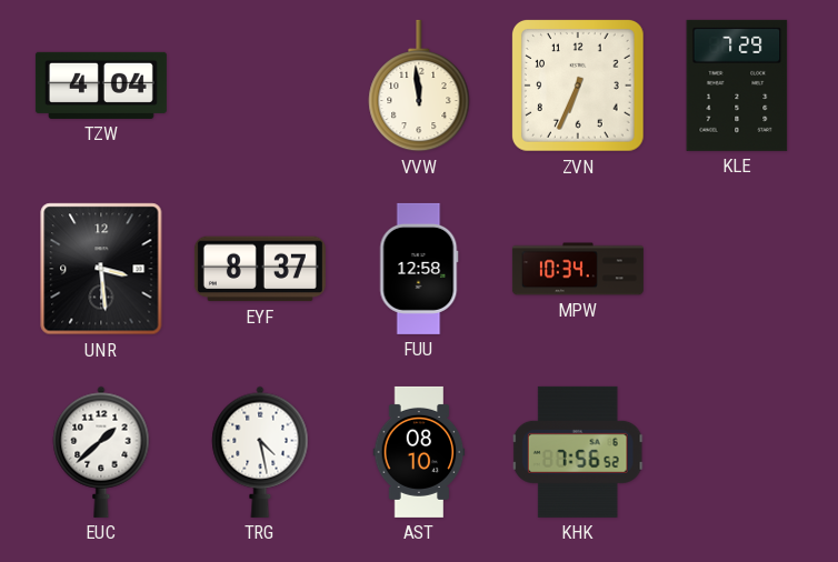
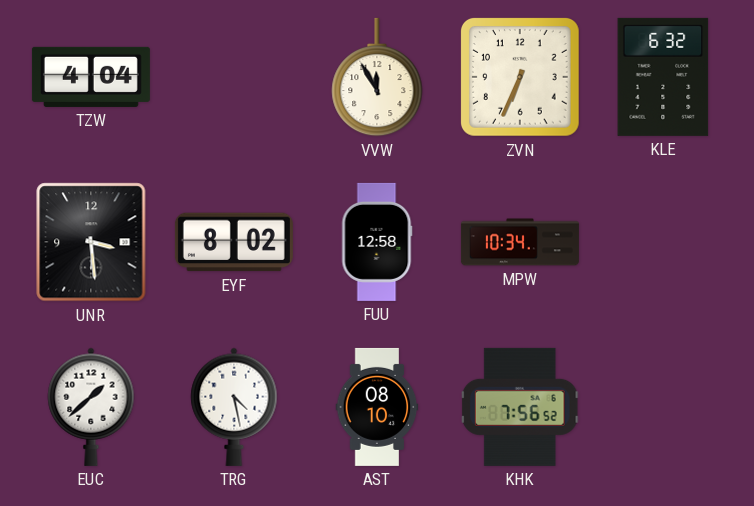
VVW: 11:59 -> 11:55 (377, 77)
KLE: 7:29 -> 6:32 (663, 77)
EYF: 8:37 -> 8:02 (234, 242)
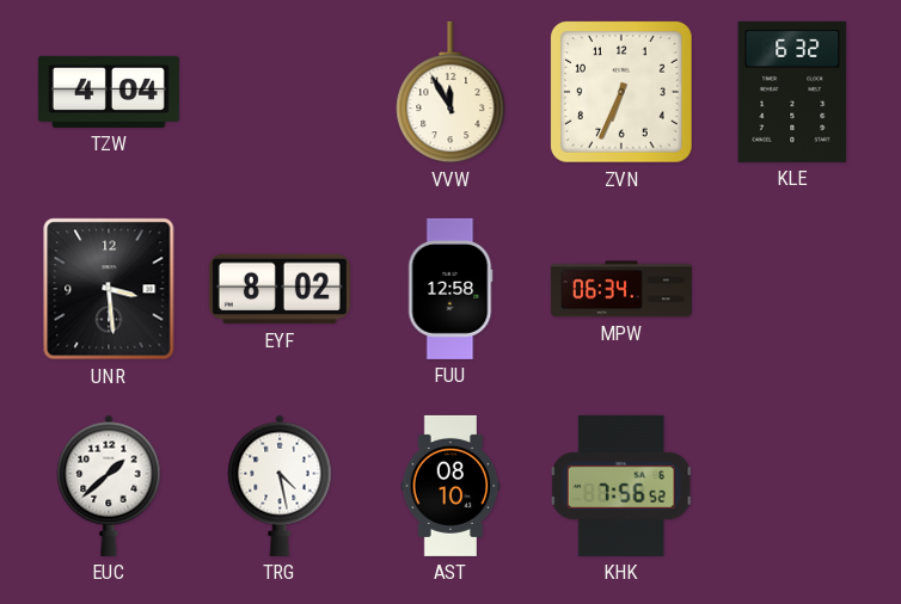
MPW: 10:34 -> 06:34 (621, 289)
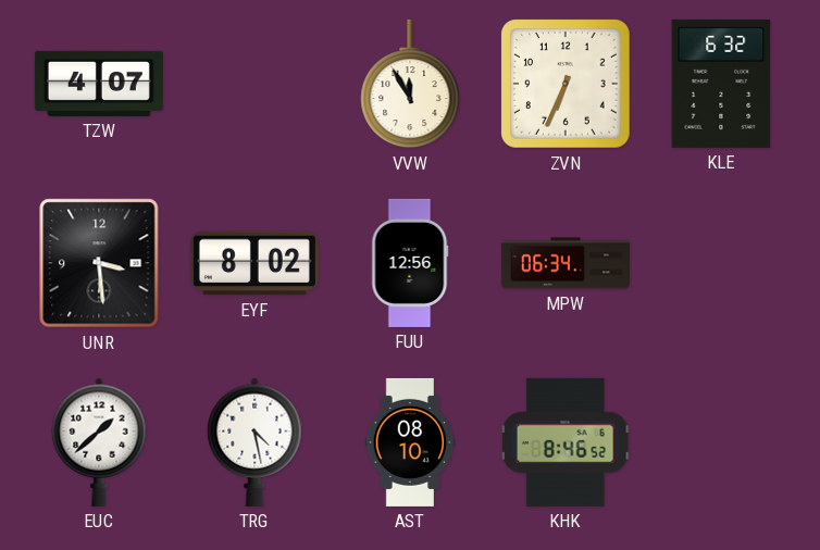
TZW: 4:04 -> 4:07 (99, 84)
FUU: 12:58 -> 12:56 (410, 263)
KHK: 7:56 -> 8:46 (566, 442)
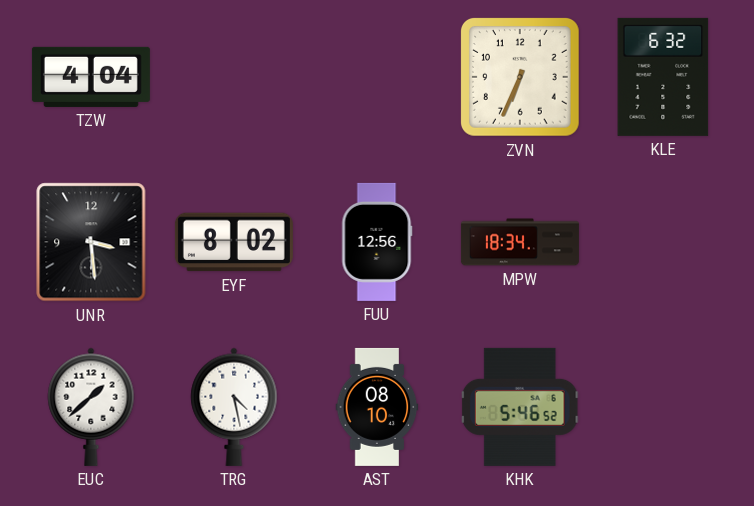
TZW: 4:07 -> 4:04 (91, 77)
VVW: 11:55 -> none (410, 84)
MPW: 06:34 -> 18:34 (520, 242)
KHK: 8:46 -> 5:46 (520, 407)
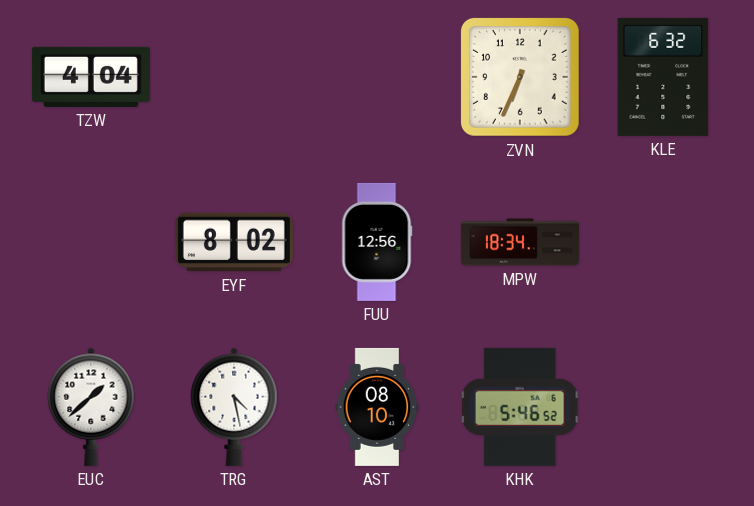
UNR: 3:29 -> none (91, 242)
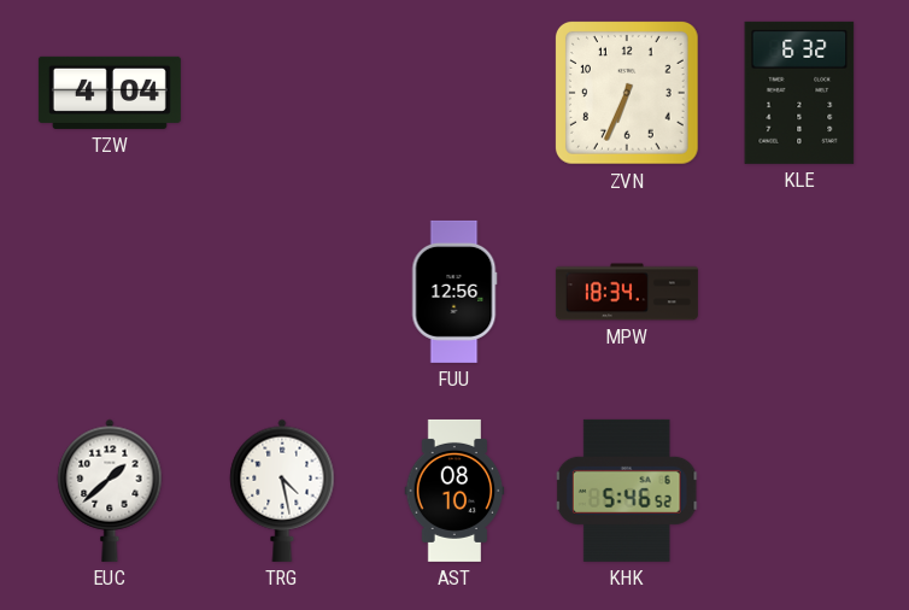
EYF: 8:02 -> none (234, 242)
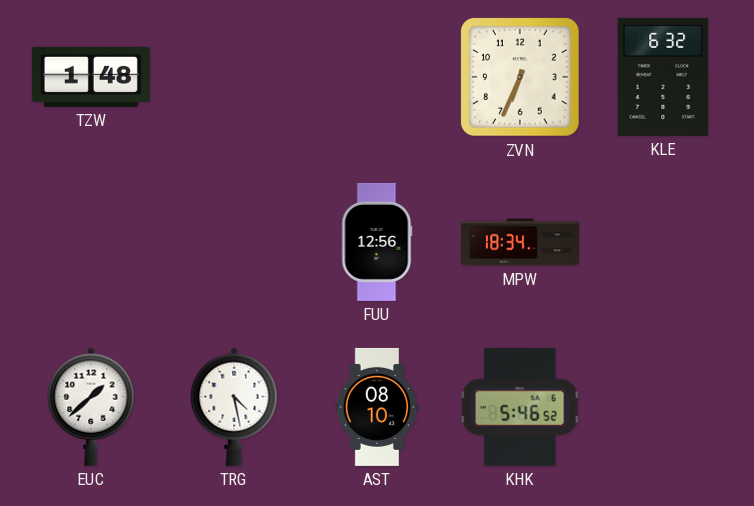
TZW: 4:04 -> 1:48 (91, 77)
